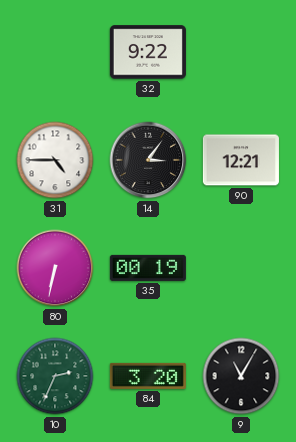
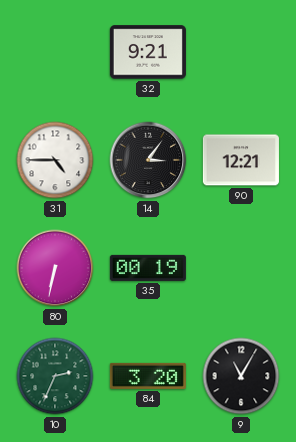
32: 9:22 -> 9:21 (148, 52)
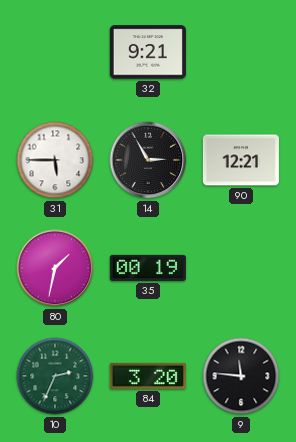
31: 4:45 -> 5:45 (55, 160)
14: 3:06 -> 2:55 (148, 160)
80: 6:32 -> 1:32 (55, 268)
9: 11:05 -> 11:46 (241, 376)
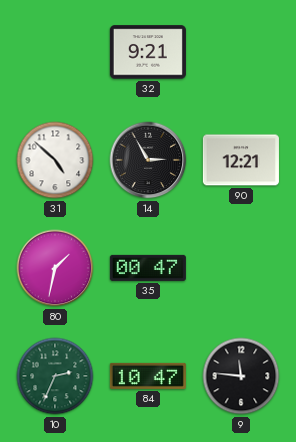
31: 5:45 -> 4:52 (55, 160)
35: 00:19 -> 00:47 (148, 268)
84: 3:20 -> 10:47 (148, 376)
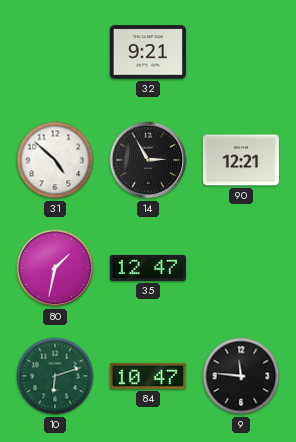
35: 00:47 -> 12:47 (148, 268)
10: 2:34 -> 6:12 (55, 376)
